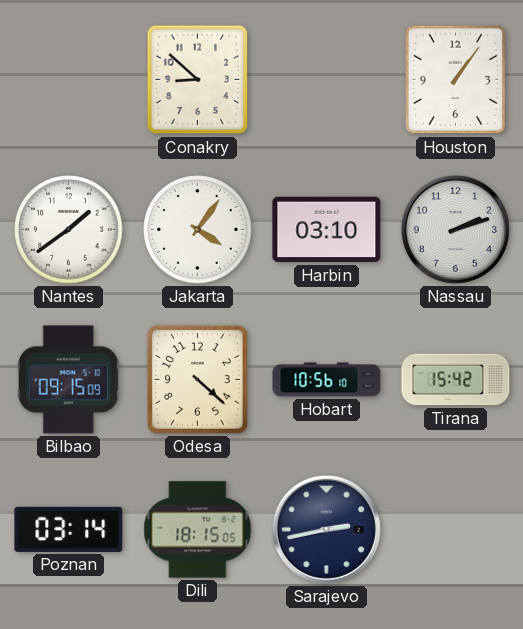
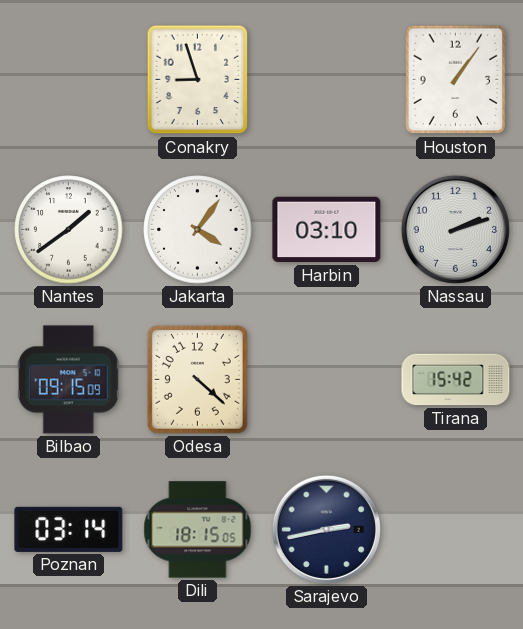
Conakry: 8:52 -> 8:57 (198, 80)
Hobart: 10:56 -> none (327, 380)
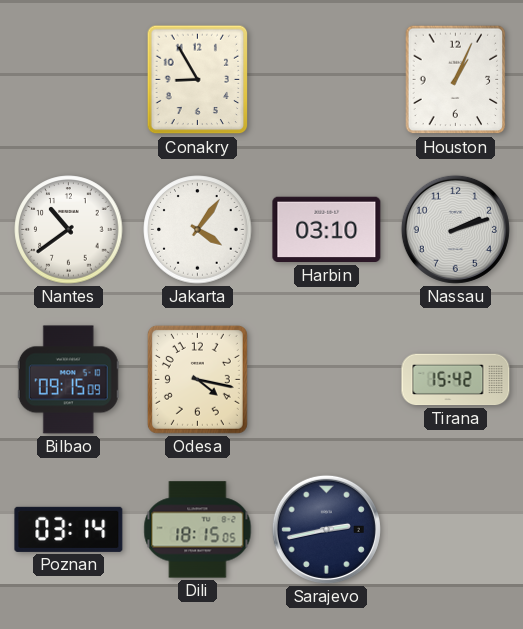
Conakry: 8:57 -> 8:55 (198, 80)
Houston: 1:06 -> 1:04 (456, 80)
Nantes: 1:39 -> 10:39 (69, 230)
Odesa: 4:22 -> 4:17 (197, 379)
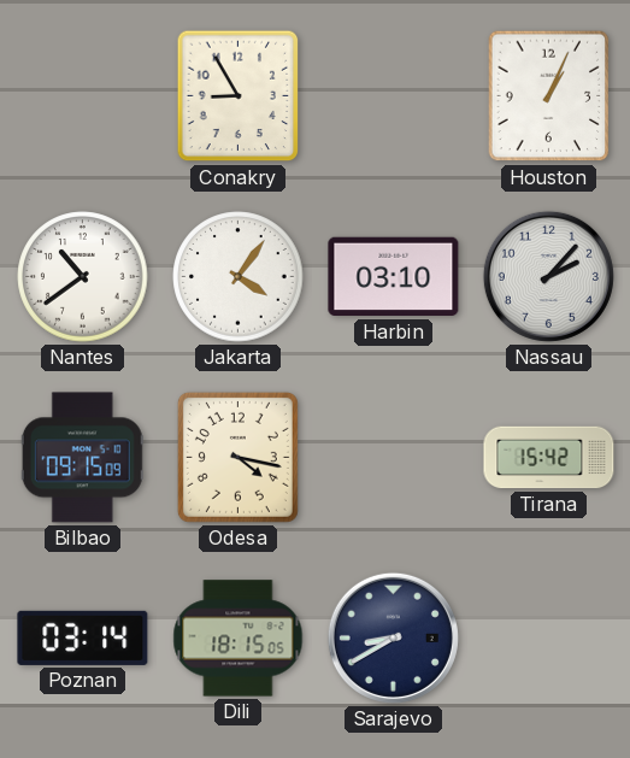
Nassau: 2:12 -> 2:07 (548, 276)
Sarajevo: 2:43 -> 8:40 (393, 637)
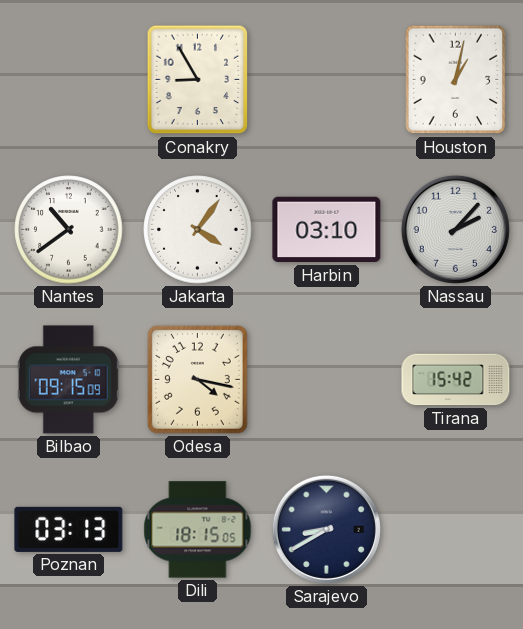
Houston: 1:04 -> 1:02 (456, 80)
Poznan: 03:14 -> 03:13 (69, 529)
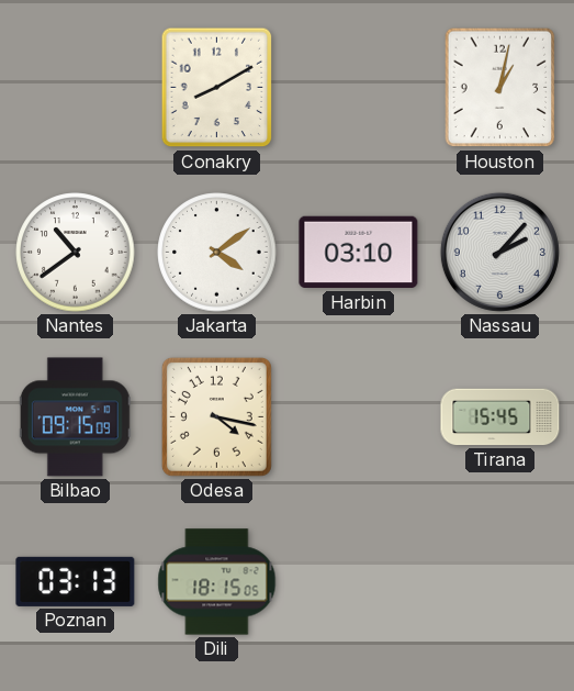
Conakry: 8:55 -> 8:10 (217, 88)
Jakarta: 4:06 -> 4:09 (217, 253)
Tirana: 15:42 -> 15:45 (500, 417)
Sarajevo: 8:40 -> none (326, 529)
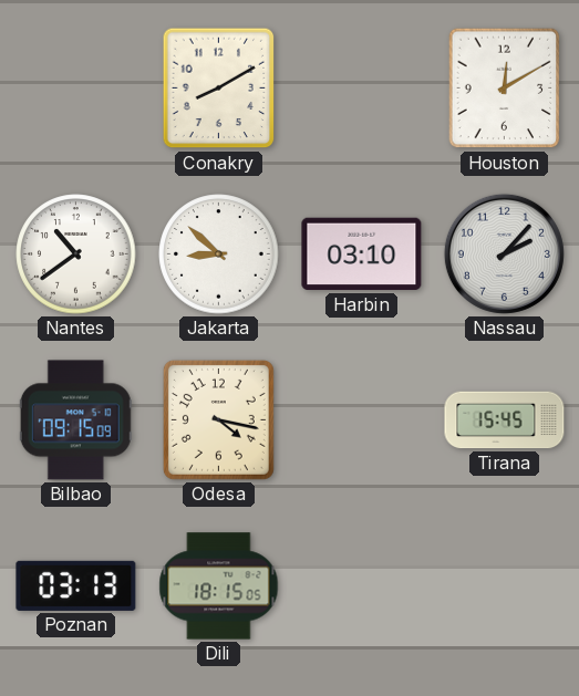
Houston: 1:02 -> 12:10 (505, 89)
Jakarta: 4:09 -> 8:52 (219, 254)
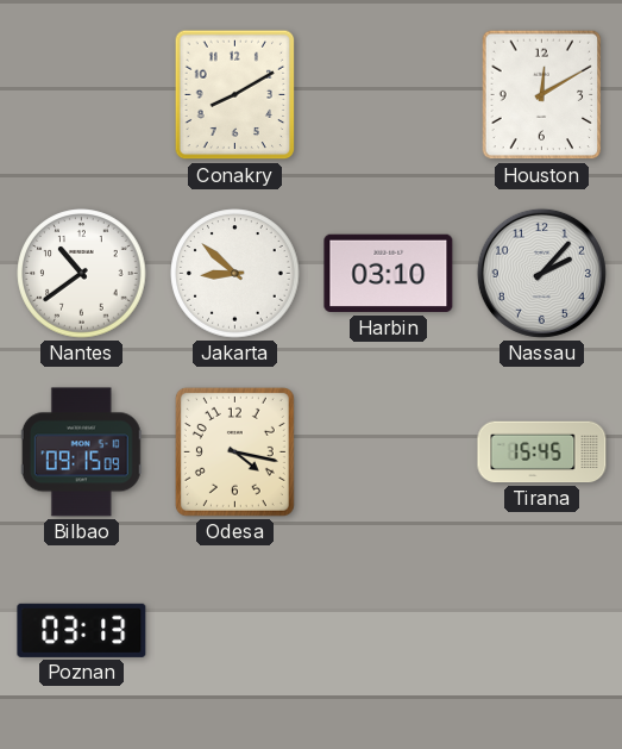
Dili: 18:15 -> none (219, 586)
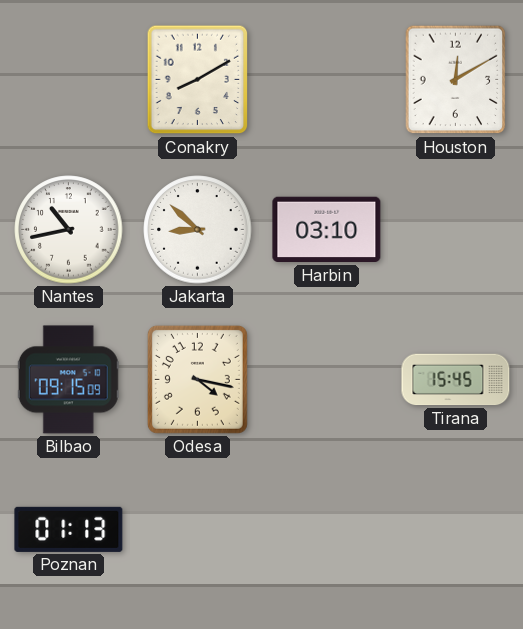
Nantes: 10:39 -> 10:43 (69, 230)
Nassau: 2:07 -> none (541, 273)
Poznan: 03:13 -> 01:13 (69, 529)
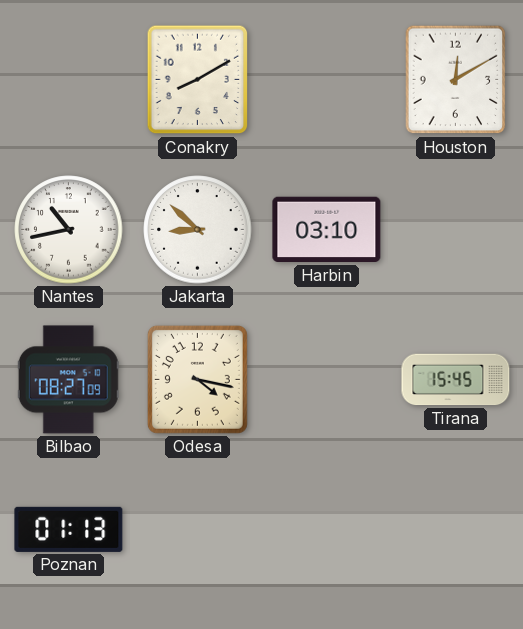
Bilbao: 09:15 -> 08:27 (68, 380)
